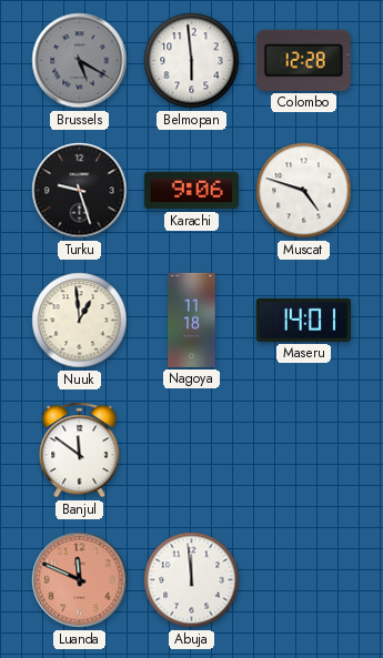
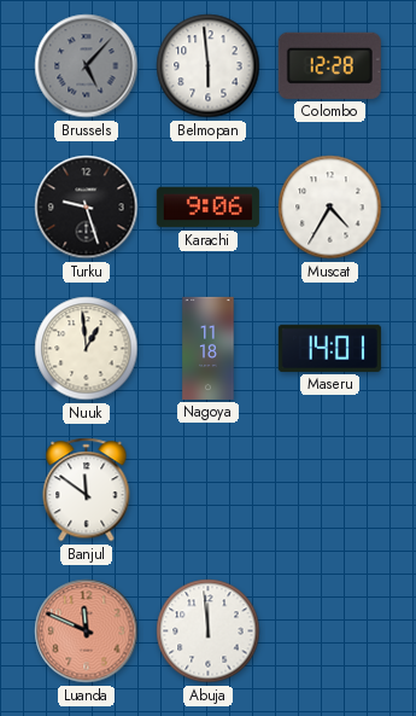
Brussels: 5:20 -> 5:07 (87, 66)
Muscat: 4:48 -> 4:35 (330, 208)
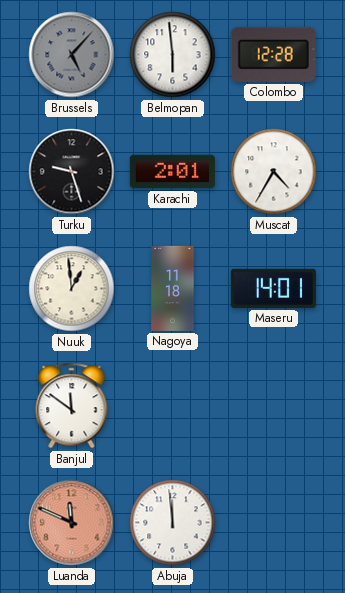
Karachi: 9:06 -> 2:01 (172, 172)
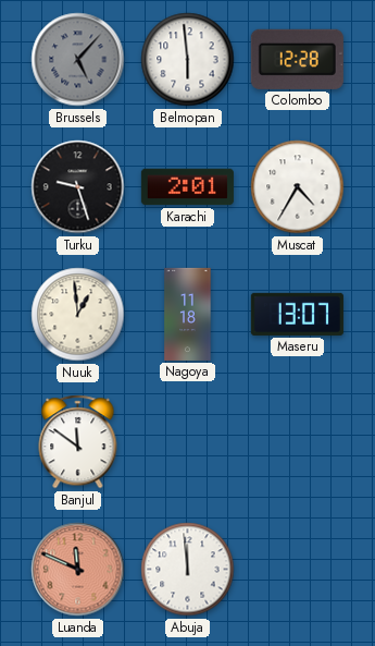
Maseru: 14:01 -> 13:07 (297, 314)
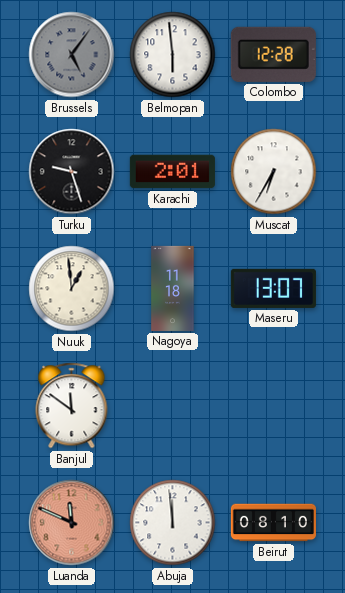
Brussels: 5:07 -> 5:06 (72, 55)
Muscat: 4:35 -> 6:35 (274, 172)
Beirut: none -> 08:10 (273, 523)
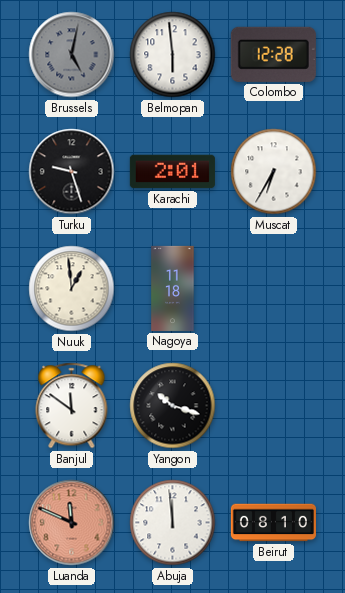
Brussels: 5:06 -> 5:02 (72, 55)
Maseru: 13:07 -> none (273, 288)
Yangon: none -> 10:18 (173, 406)
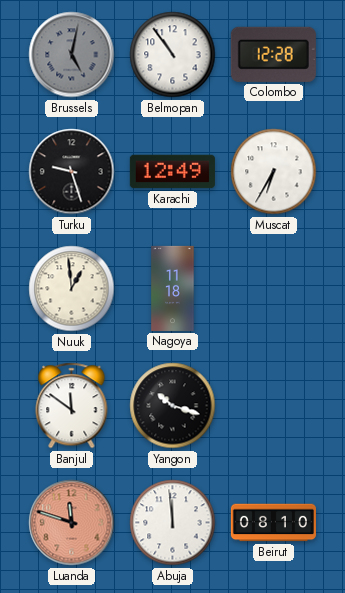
Belmopan: 5:59 -> 10:54 (173, 55)
Karachi: 2:01 -> 12:49 (172, 172)
Luanda: 11:49 -> 11:48 (72, 523)
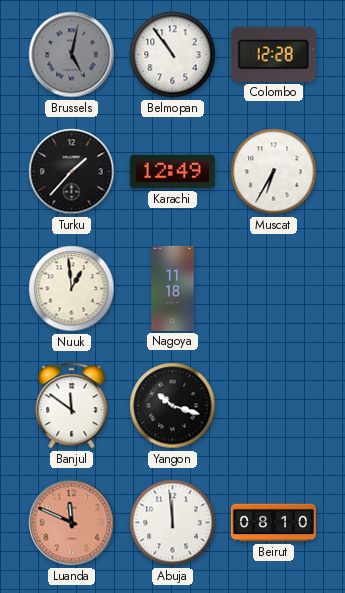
Turku: 9:27 -> 1:37 (72, 172)
Luanda: 11:48 -> 11:49 (72, 523)
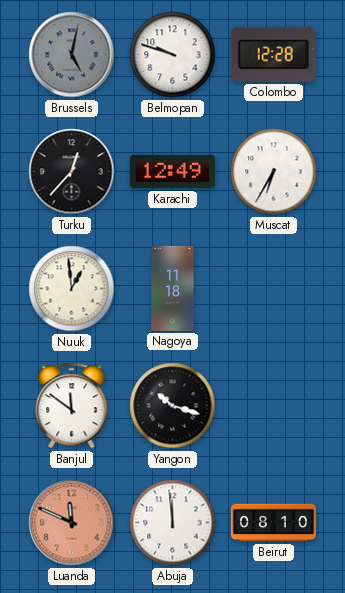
Belmopan: 10:54 -> 9:48 (173, 55)
Turku: 1:37 -> 12:37 (72, 172)
